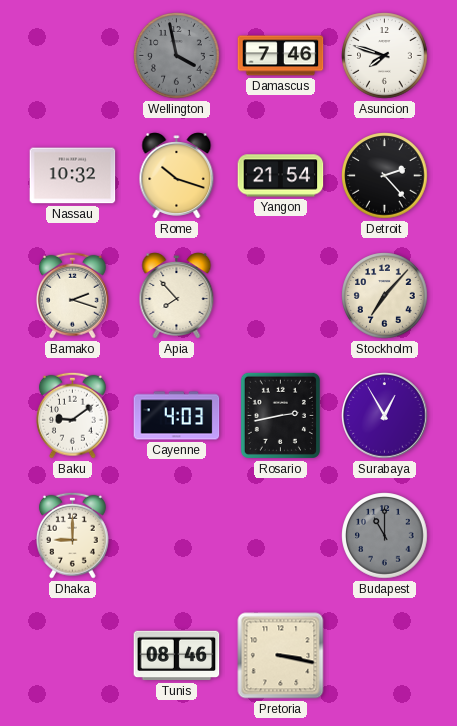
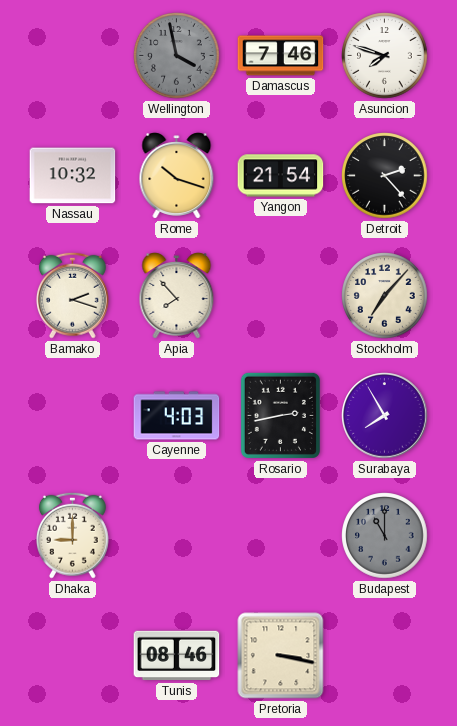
Baku: 9:09 -> none (72, 415)
Surabaya: 12:55 -> 7:55 (385, 416)
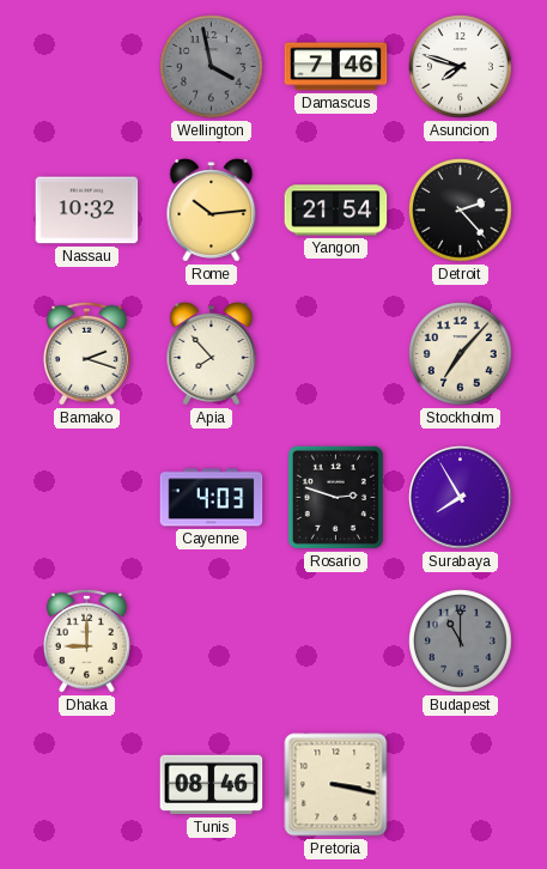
Rome: 10:18 -> 10:14 (212, 211)
Rosario: 2:43 -> 2:48 (335, 497)
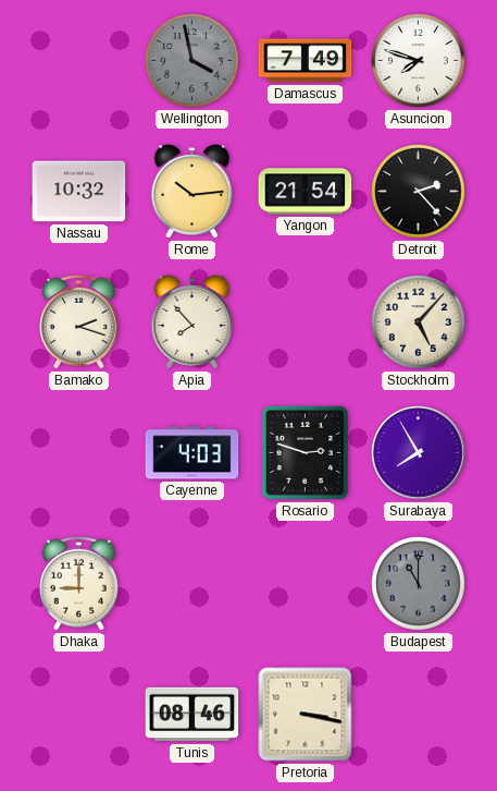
Damascus: 7:46 -> 7:49 (306, 61)
Stockholm: 7:07 -> 5:07 (419, 323)
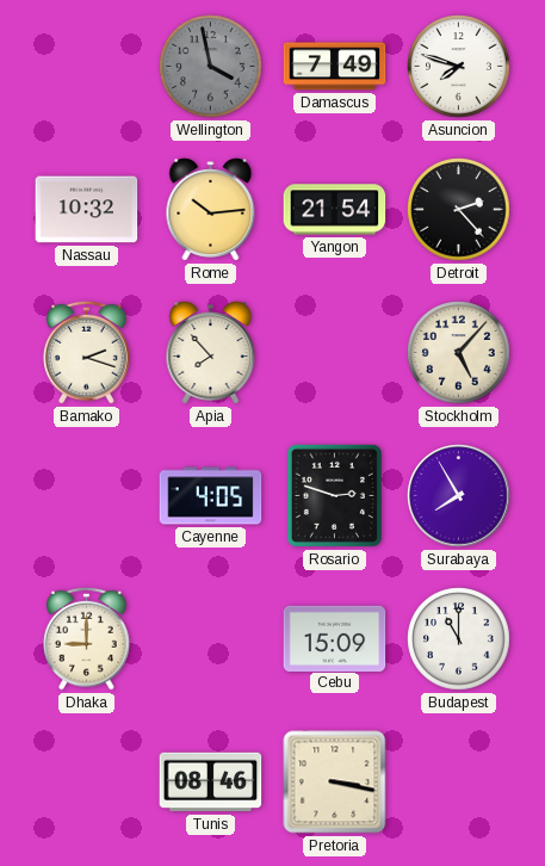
Cayenne: 4:03 -> 4:05 (211, 496)
Cebu: none -> 15:09 (335, 638)
Budapest dial: grey -> white (459, 639)
